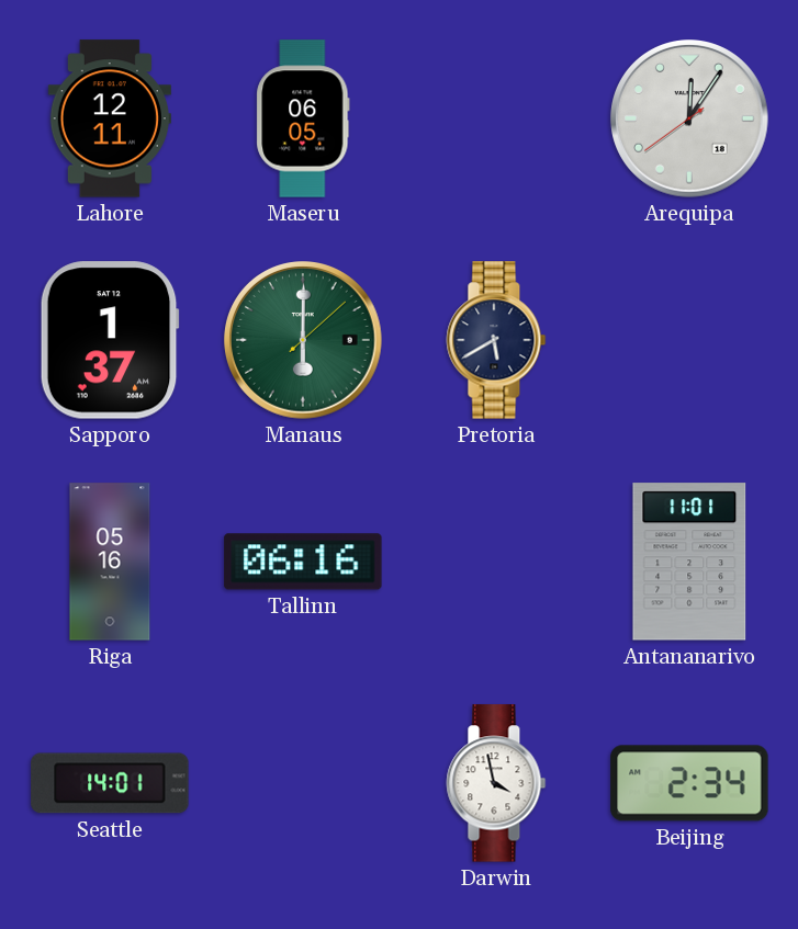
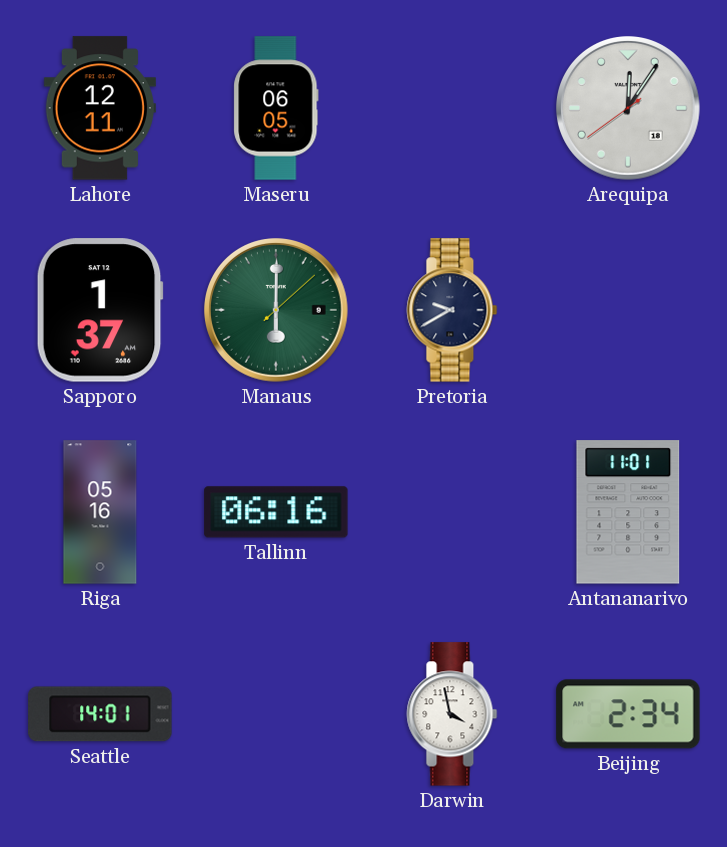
Pretoria: 5:40 -> 9:40 (452, 310)
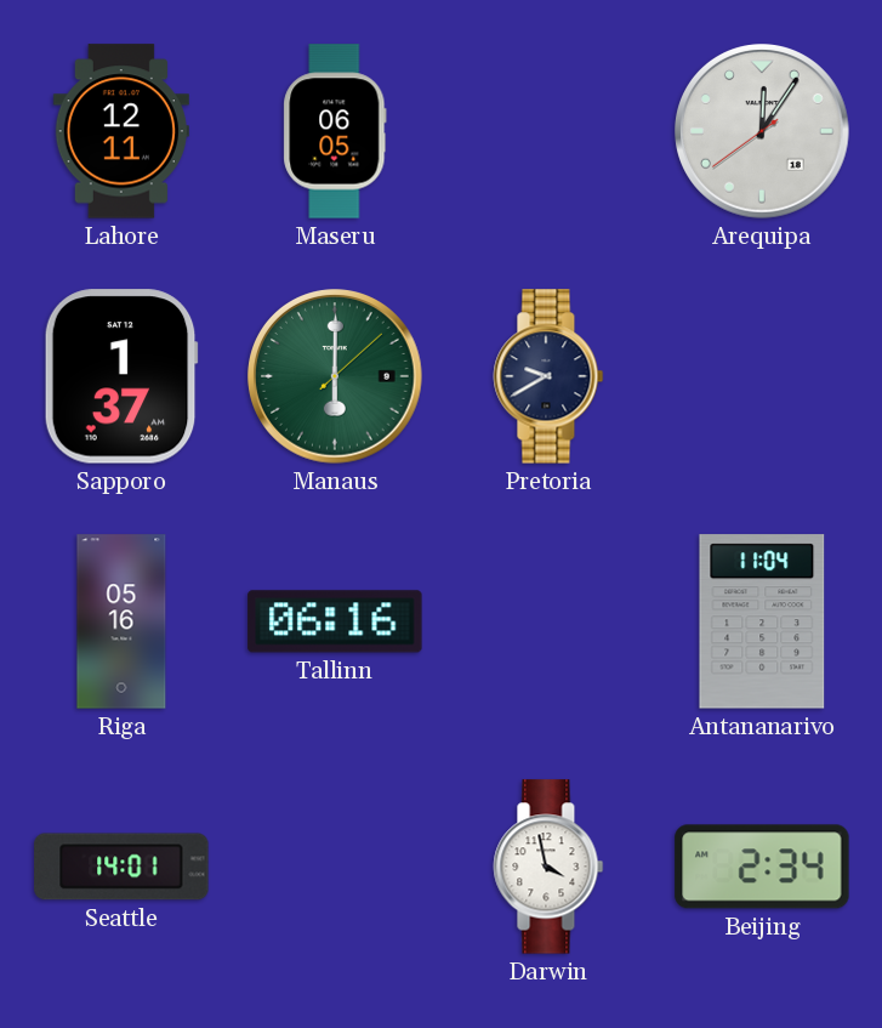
Antananarivo: 11:01 -> 11:04 (762, 621)
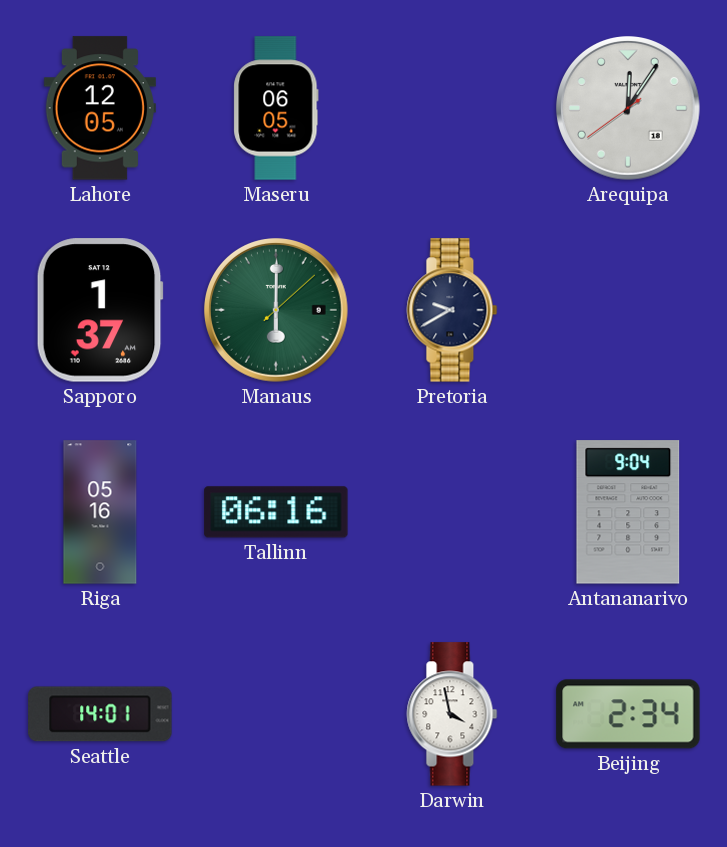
Lahore: 12:11 -> 12:05 (100, 108)
Antananarivo: 11:04 -> 9:04 (628, 512)
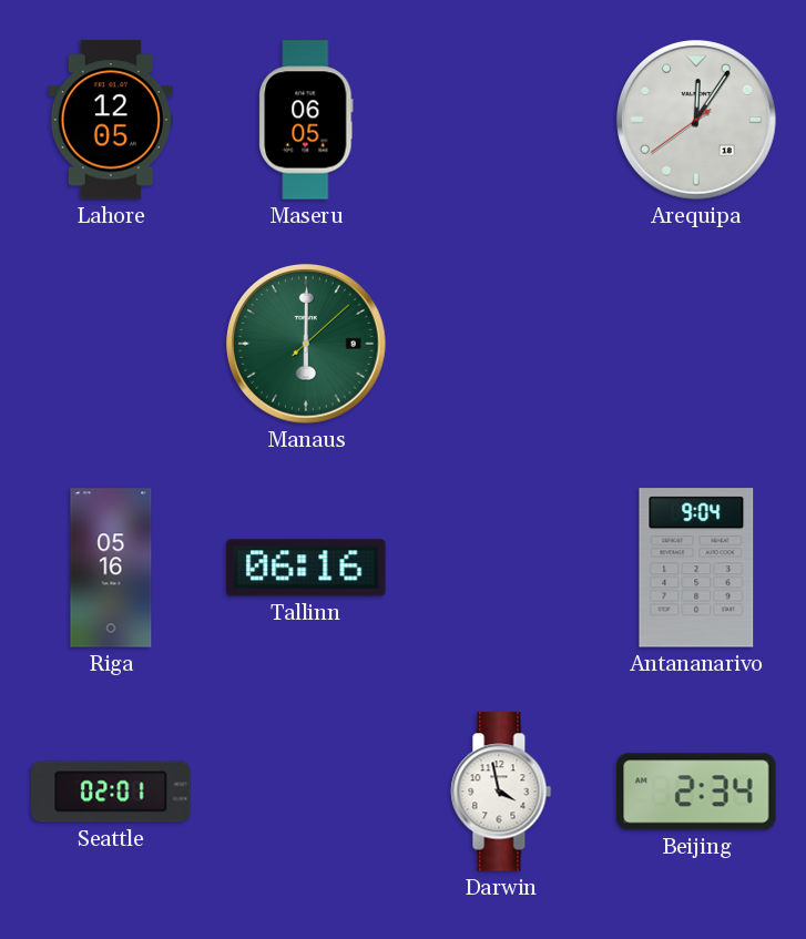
Sapporo: 1:37 -> none (100, 310)
Pretoria: 9:40 -> none (452, 310)
Seattle: 14:01 -> 02:01 (111, 792)
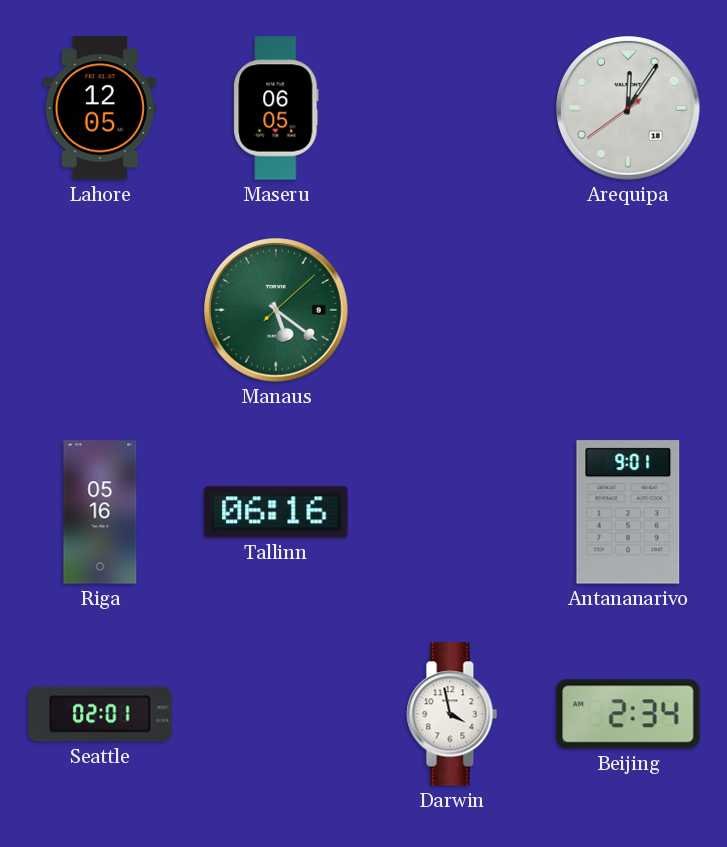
Manaus: 6:00 -> 5:21 (276, 310)
Antananarivo: 9:04 -> 9:01 (628, 512)
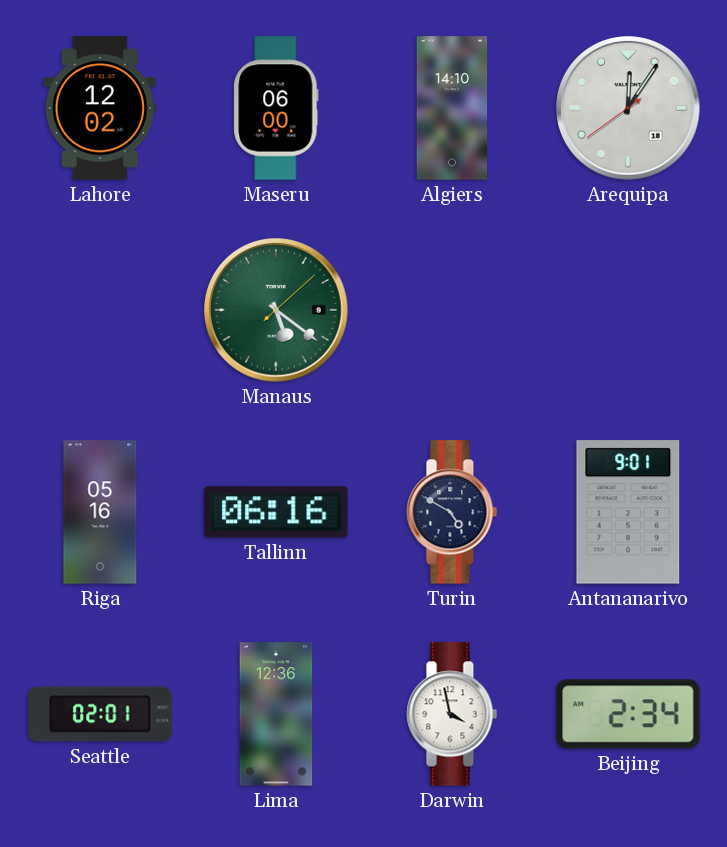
Lahore: 12:05 -> 12:02 (100, 108)
Maseru: 06:05 -> 06:00 (276, 108)
Algiers: none -> 14:10 (452, 108)
Turin: none -> 4:50 (452, 512)
Lima: none -> 12:36 (276, 714)
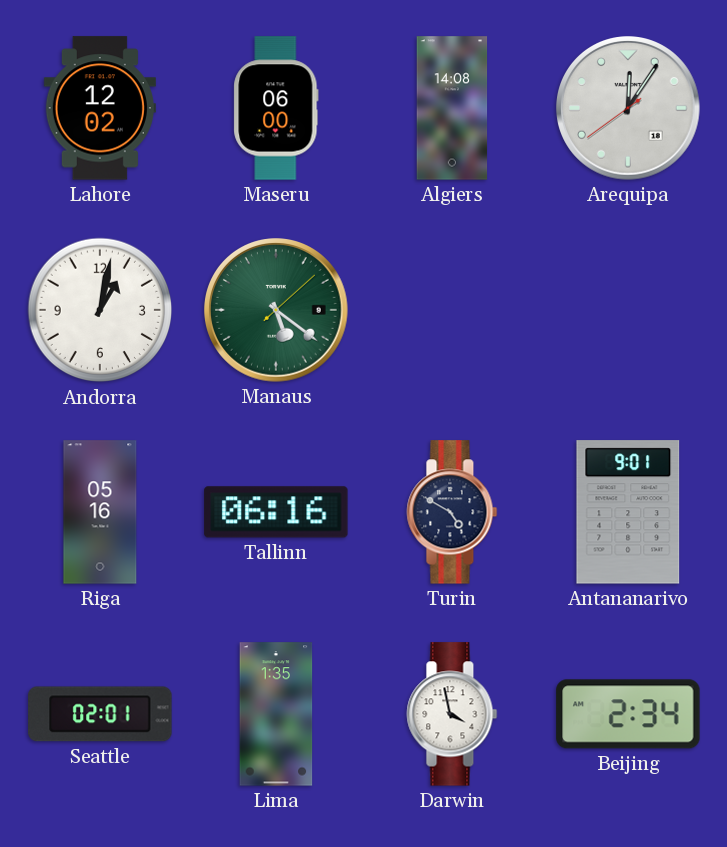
Algiers: 14:10 -> 14:08 (452, 108)
Andorra: none -> 1:02 (100, 310)
Lima: 12:36 -> 1:35 (276, 714)
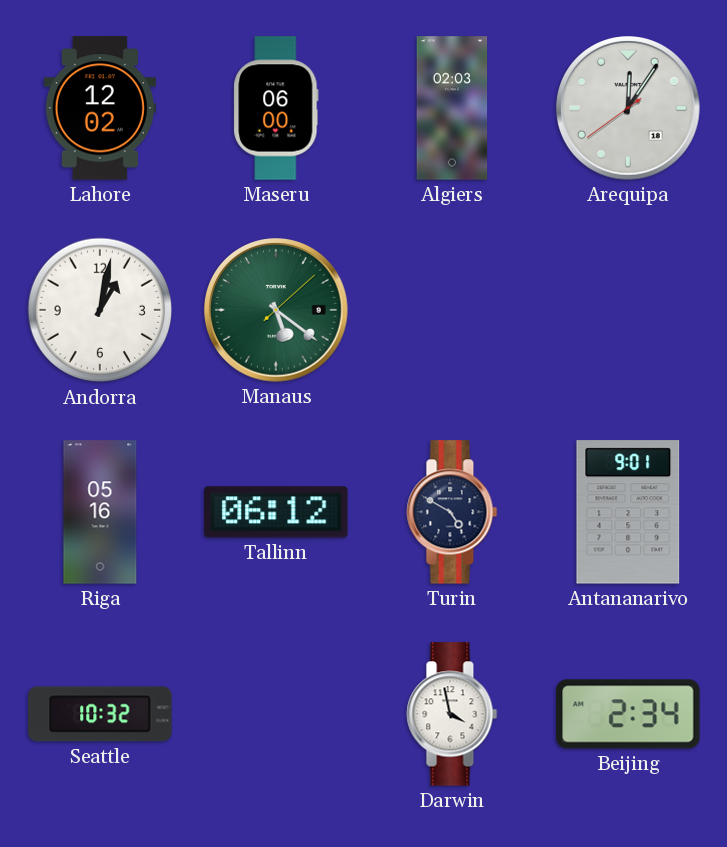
Algiers: 14:08 -> 02:03 (452, 108)
Tallinn: 06:16 -> 06:12 (276, 512)
Seattle: 02:01 -> 10:32 (100, 714)
Lima: 1:35 -> none (276, 714)
